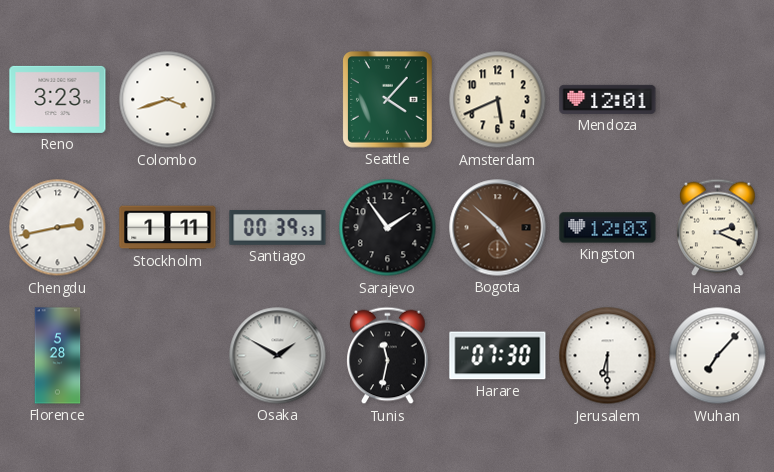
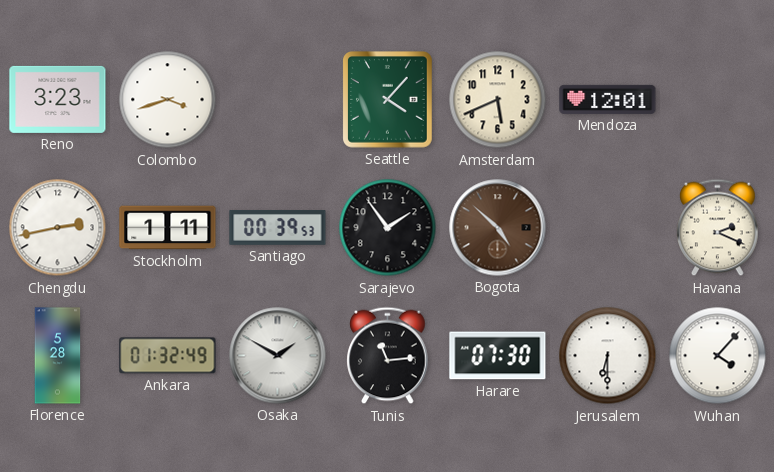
Kingston: 12:03 -> none (608, 228)
Ankara: none -> 01:32 (168, 356)
Tunis: 11:32 -> 11:14 (388, 356)
Wuhan: 7:07 -> 4:07 (718, 356)
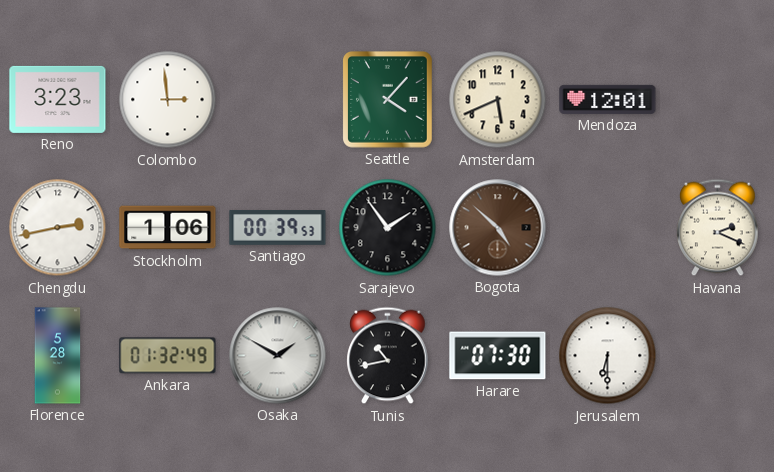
Colombo: 3:42 -> 2:59 (168, 100)
Stockholm: 1:11 -> 1:06 (168, 228)
Tunis: 11:14 -> 10:43 (388, 356)
Wuhan: 4:07 -> none (718, 356)
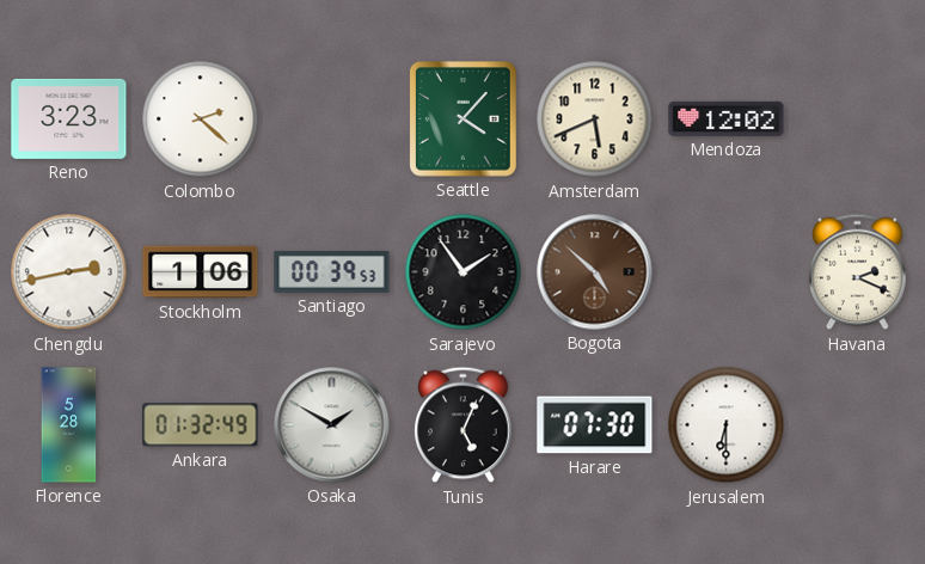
Colombo: 2:59 -> 2:22 (201, 119)
Mendoza: 12:01 -> 12:02 (727, 118)
Tunis: 10:43 -> 5:04 (464, 425)
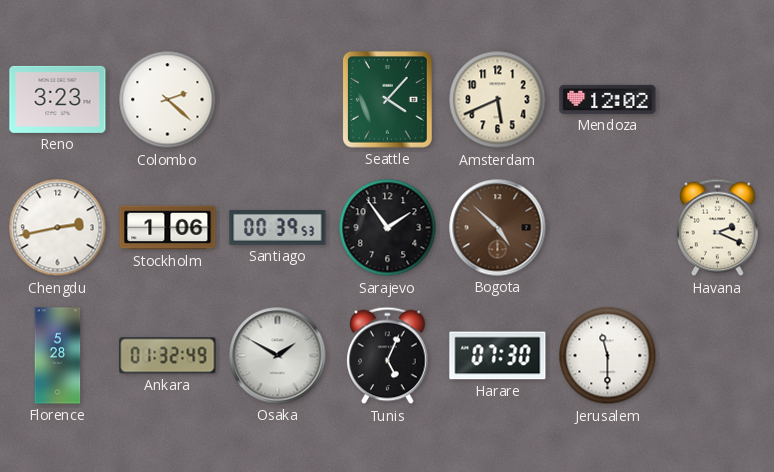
Jerusalem: 6:30 -> 11:30 (608, 356)
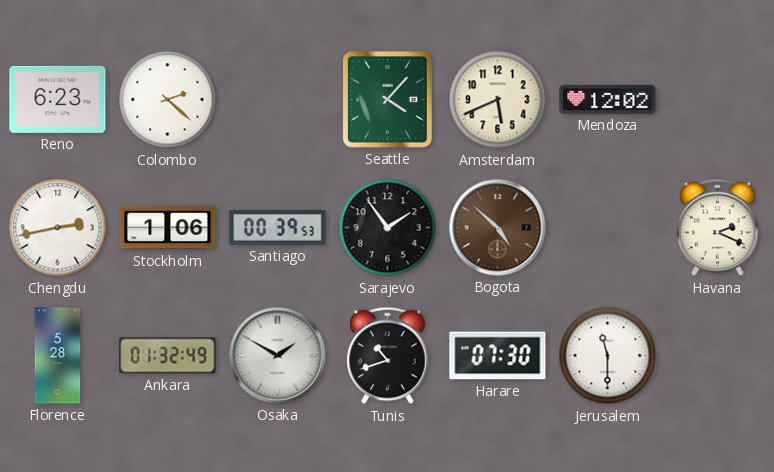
Reno: 3:23 -> 6:23 (58, 99)
Tunis: 5:04 -> 10:42 (388, 356)
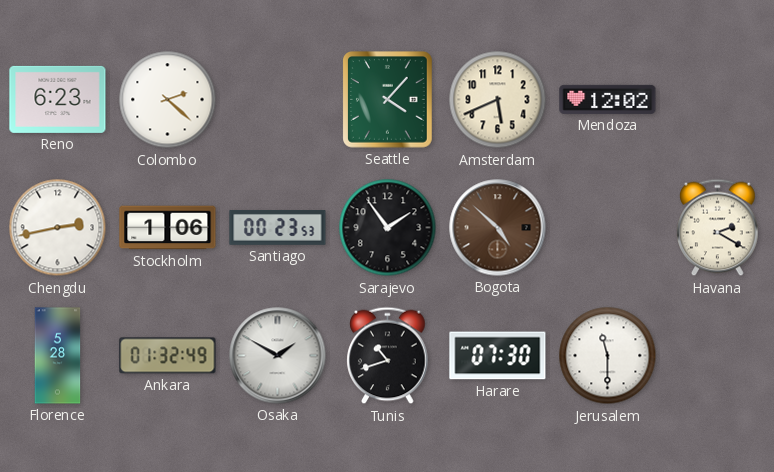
Santiago: 00:39 -> 00:23 (278, 228)
Havana: 2:19 -> 2:20 (718, 228)
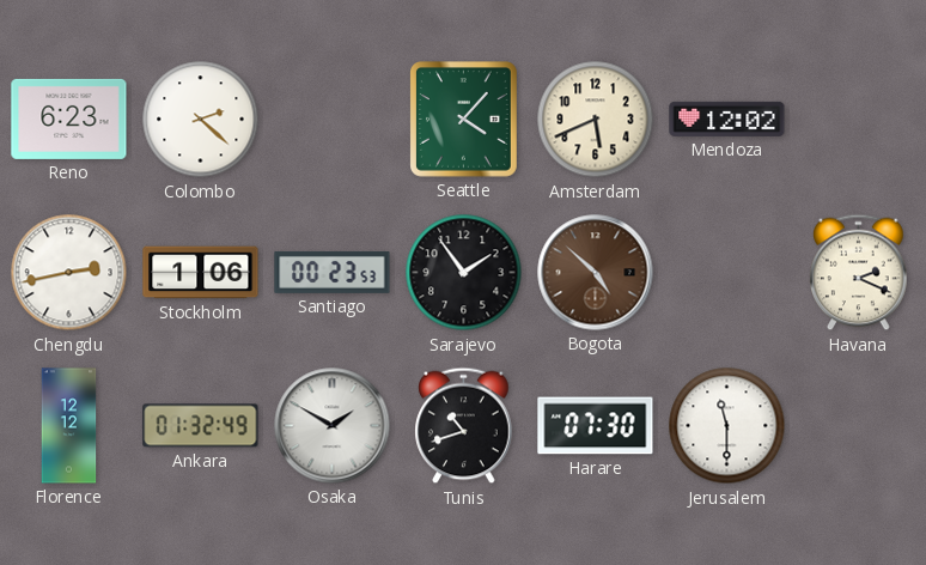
Havana: 2:20 -> 2:19 (859, 273)
Florence: 5:28 -> 12:12 (69, 426)
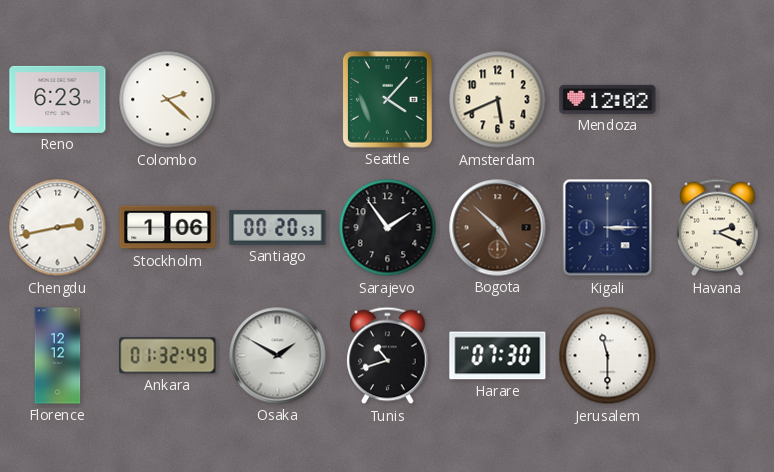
Santiago: 00:23 -> 00:20 (278, 228)
Kigali: none -> 3:15 (608, 228)
